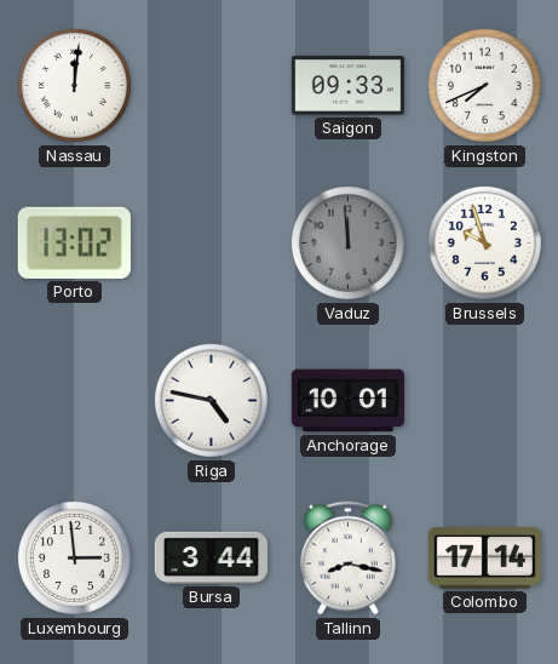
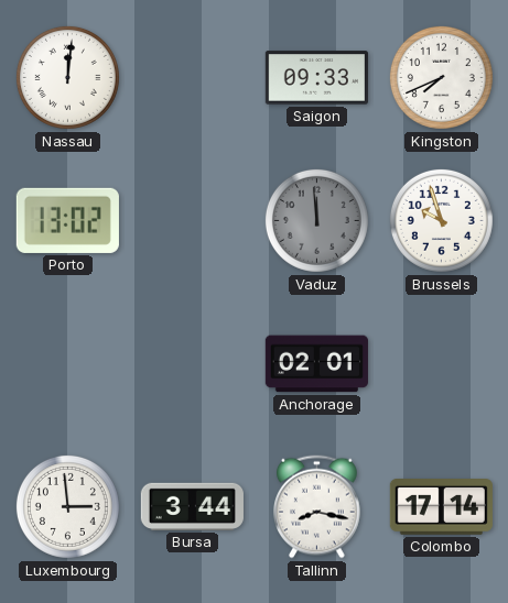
Riga: 4:47 -> none (211, 400)
Anchorage: 10:01 -> 02:01 (316, 364)
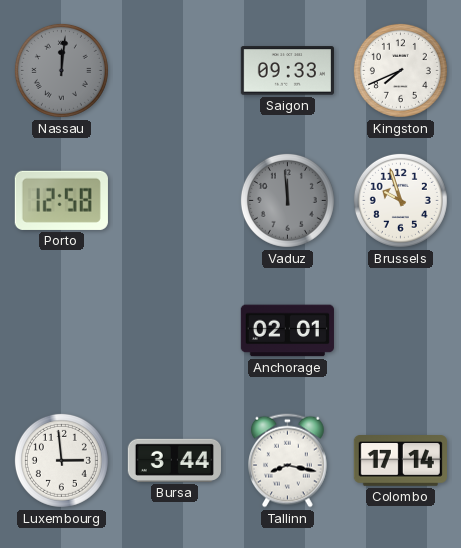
Nassau dial: white -> grey (61, 70)
Porto: 13:02 -> 12:58 (61, 200)
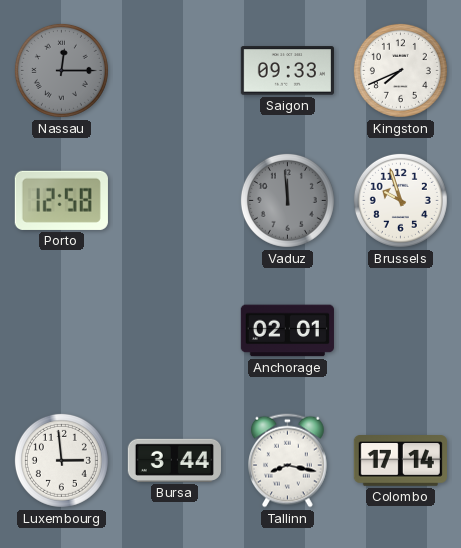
Nassau: 12:01 -> 12:15 (61, 70)
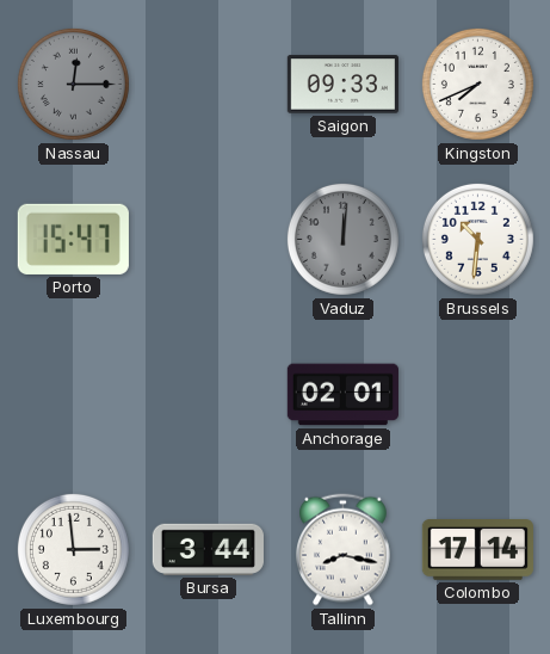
Porto: 12:58 -> 15:47 (73, 239)
Vaduz: 11:59 -> 12:01 (342, 239)
Brussels: 9:57 -> 10:31 (477, 239)
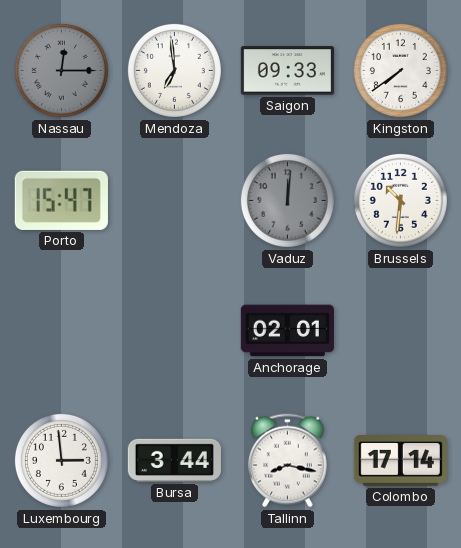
Mendoza: none -> 6:59 (174, 70)
Kingston: 7:41 -> 7:39 (400, 70)
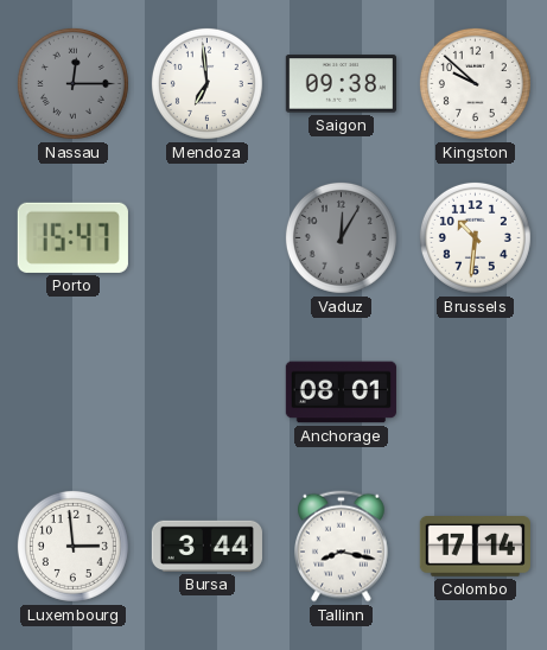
Saigon: 09:33 -> 09:38 (341, 84)
Kingston: 7:39 -> 9:52 (475, 83)
Vaduz: 12:01 -> 12:05 (341, 237)
Anchorage: 02:01 -> 08:01 (341, 393)
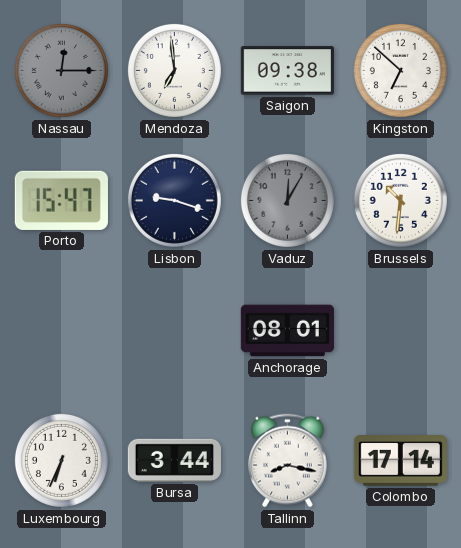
Kingston: 9:52 -> 6:52 (400, 70)
Lisbon: none -> 9:18 (174, 200)
Luxembourg: 2:59 -> 6:34 (61, 460)
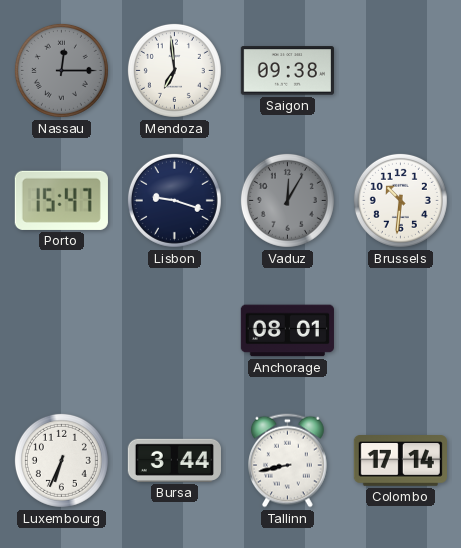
Kingston: 6:52 -> none (400, 70)
Tallinn: 8:17 -> 8:43 (288, 461)
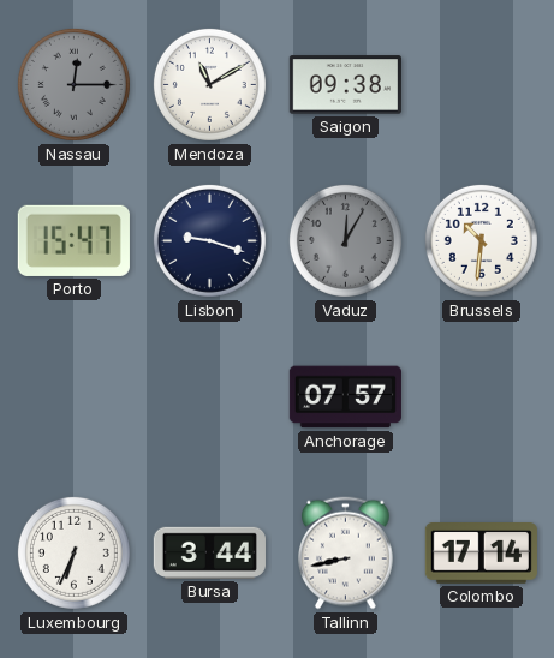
Mendoza: 6:59 -> 11:10 (209, 84)
Anchorage: 08:01 -> 07:57 (345, 397)
